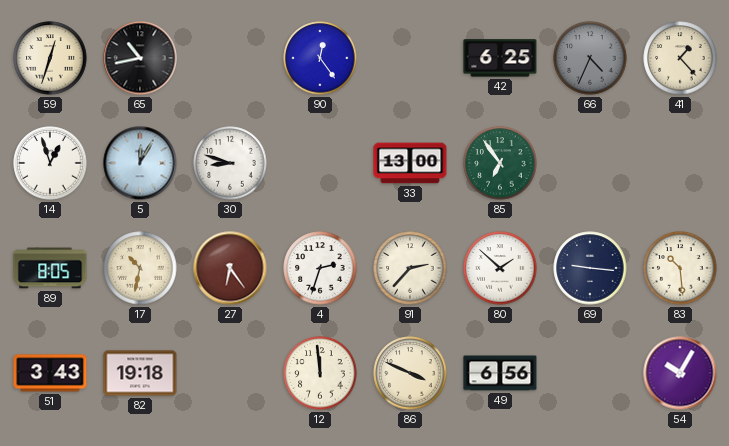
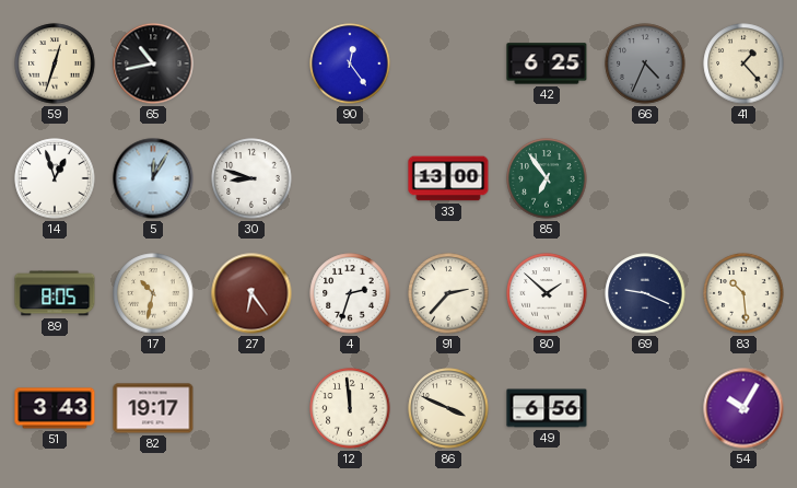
69: 9:16 -> 9:19 (645, 293)
82: 19:18 -> 19:17 (153, 408)
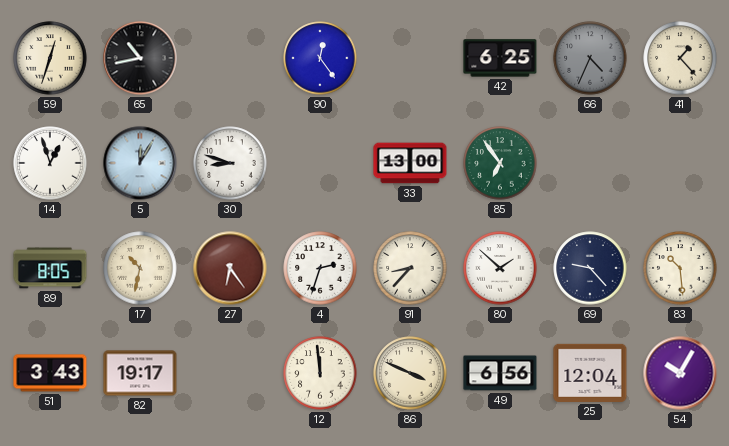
91: 2:37 -> 8:37 (410, 268)
69: 9:19 -> 9:23 (590, 268)
25: none -> 12:04 (590, 373)
